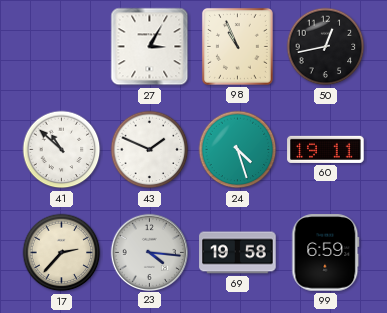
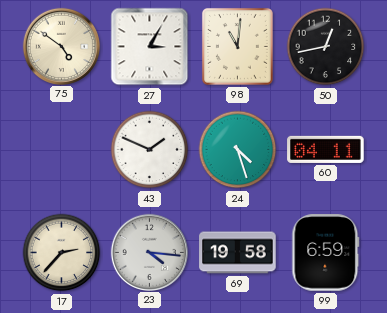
75: none -> 4:51 (61, 46)
98: 10:56 -> 11:01 (237, 46)
41: 10:52 -> none (62, 150)
60: 19:11 -> 04:11 (326, 149)
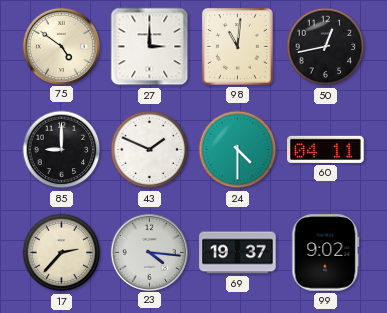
27: 3:05 -> 3:00 (150, 47)
85: none -> 9:00 (62, 150)
24: 4:27 -> 4:30 (238, 150)
69: 19:58 -> 19:37 (238, 253)
99: 6:59 -> 9:02 (326, 253)
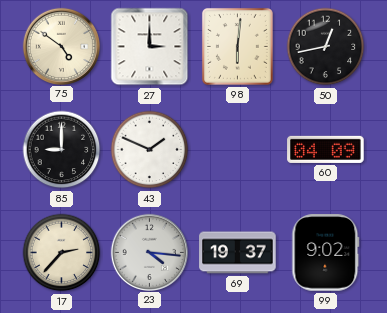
98: 11:01 -> 6:01 (237, 46)
24: 4:30 -> none (238, 150)
60: 04:11 -> 04:09 (326, 149)
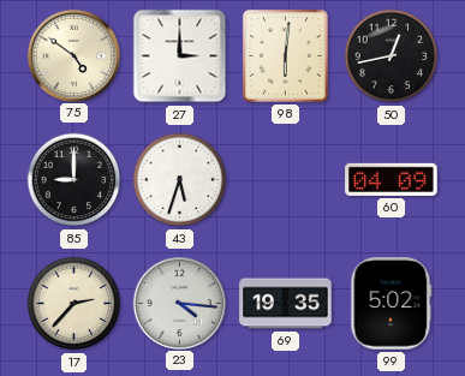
43: 1:49 -> 5:33 (180, 180)
69: 19:37 -> 19:35 (286, 304)
99: 9:02 -> 5:02 (392, 304)
